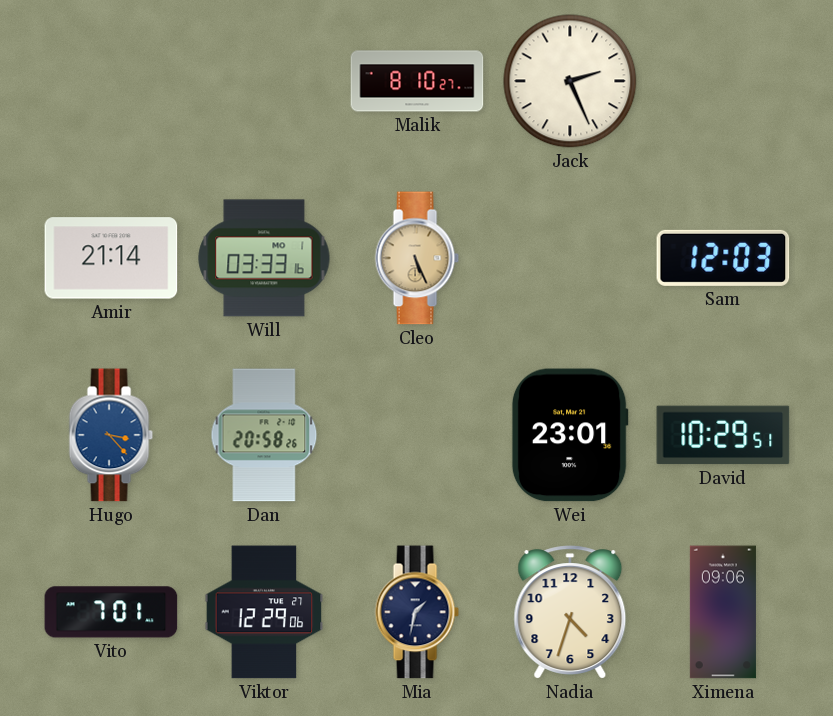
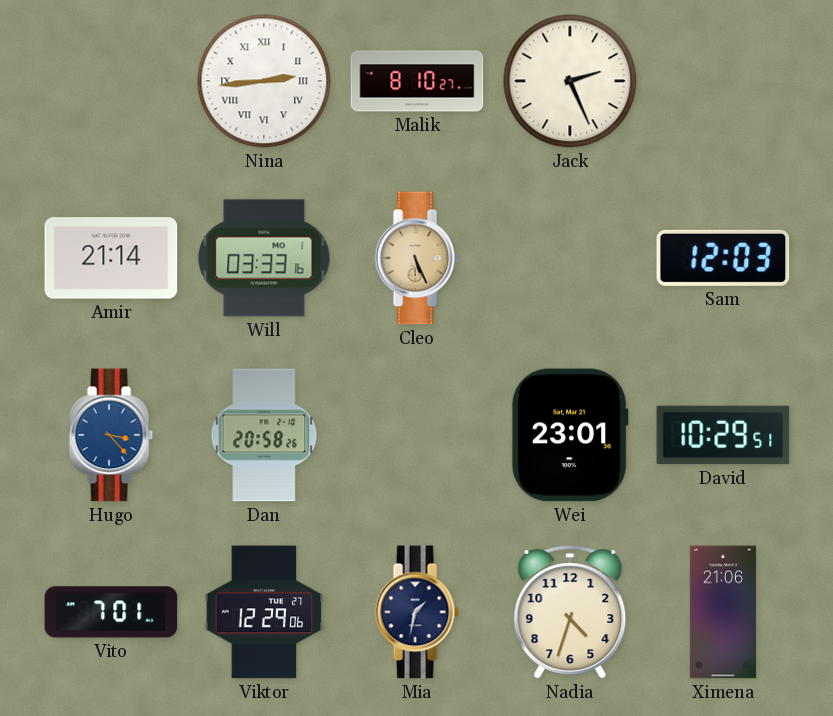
Nina: none -> 2:44 (264, 81)
Ximena: 09:06 -> 21:06 (723, 612)
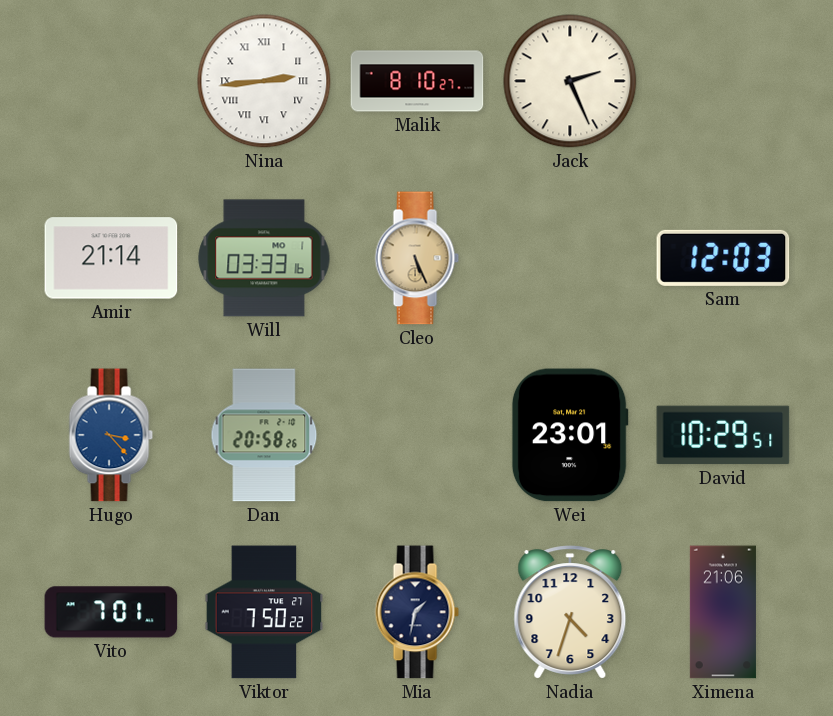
Viktor: 12:29 -> 7:50 (264, 612)
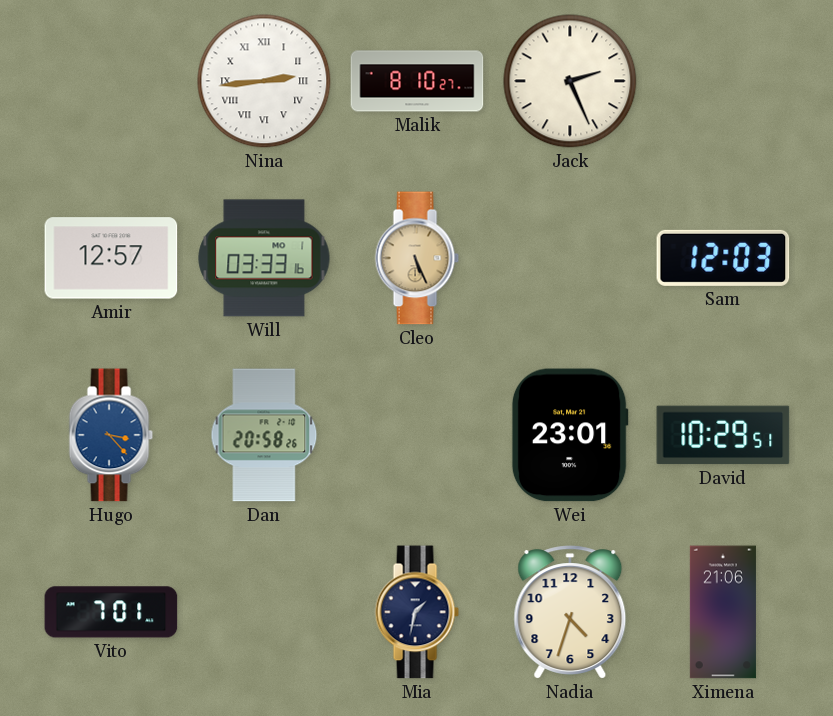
Amir: 21:14 -> 12:57 (111, 258)
Viktor: 7:50 -> none (264, 612)
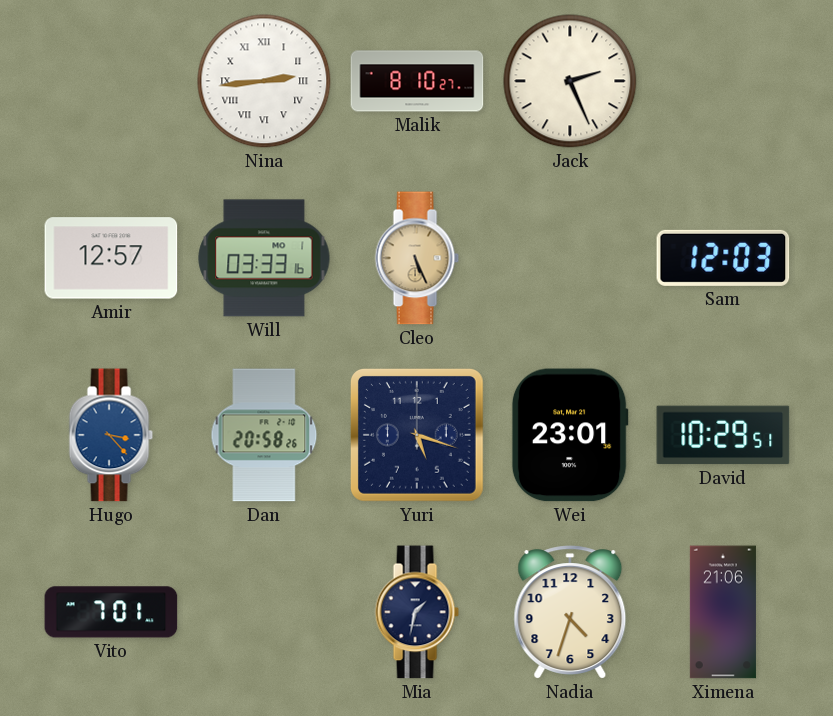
Yuri: none -> 5:18 (417, 435)
